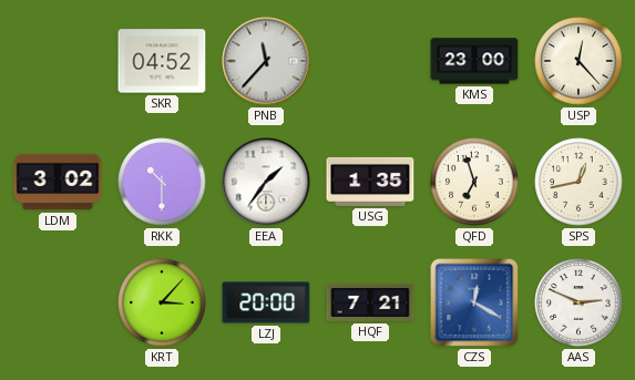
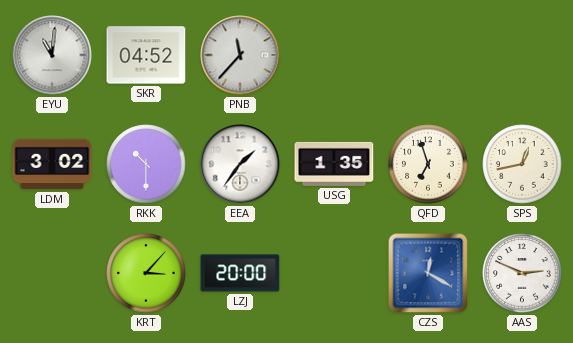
EYU: none -> 11:01 (52, 55)
KMS: 23:00 -> none (474, 61)
USP: 12:23 -> none (578, 61)
HQF: 7:21 -> none (370, 302)
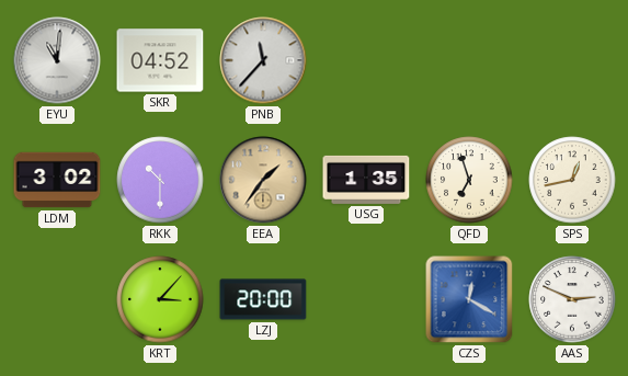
EEA dial: white -> champagne (263, 180)
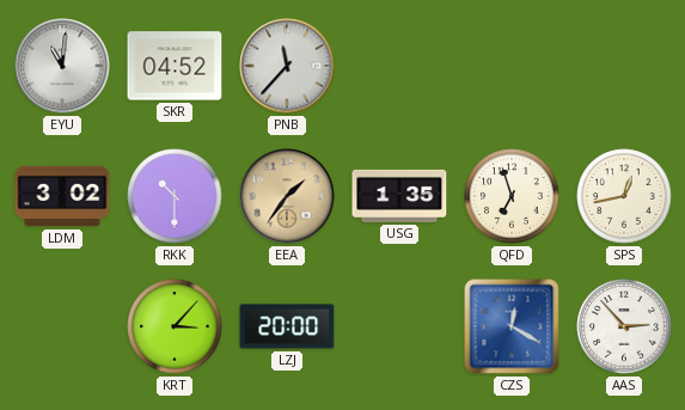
AAS: 2:49 -> 2:53 (624, 326)
